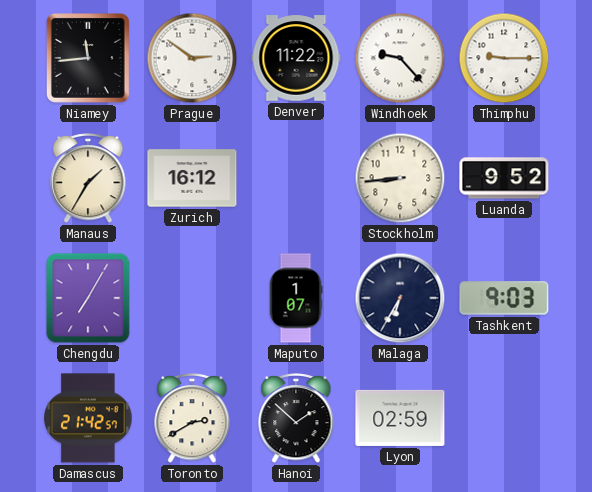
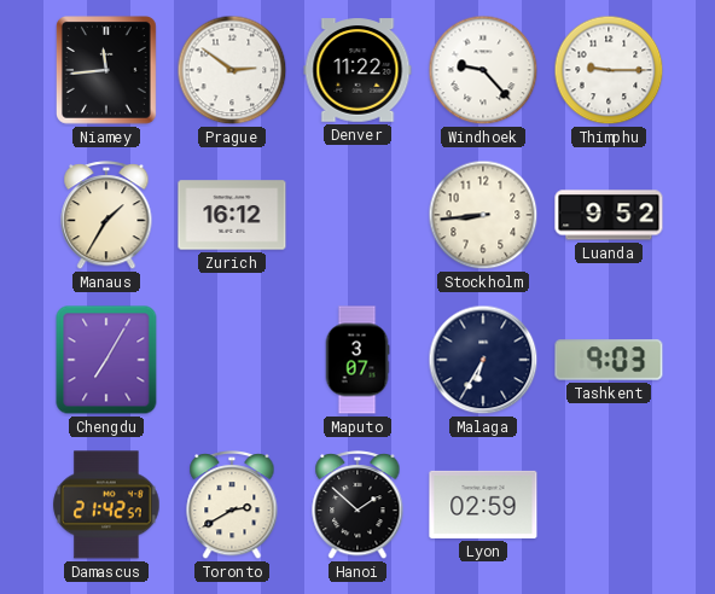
Maputo: 1:07 -> 3:07 (357, 360)
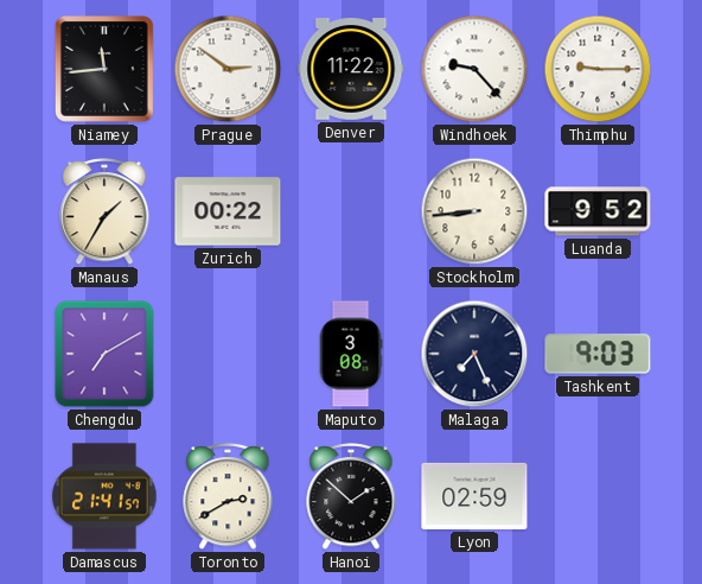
Zurich: 16:12 -> 00:22 (228, 211)
Chengdu: 7:05 -> 7:10 (104, 354)
Maputo: 3:07 -> 3:08 (351, 354)
Malaga: 6:35 -> 7:26 (474, 354)
Damascus: 21:42 -> 21:41 (104, 496)
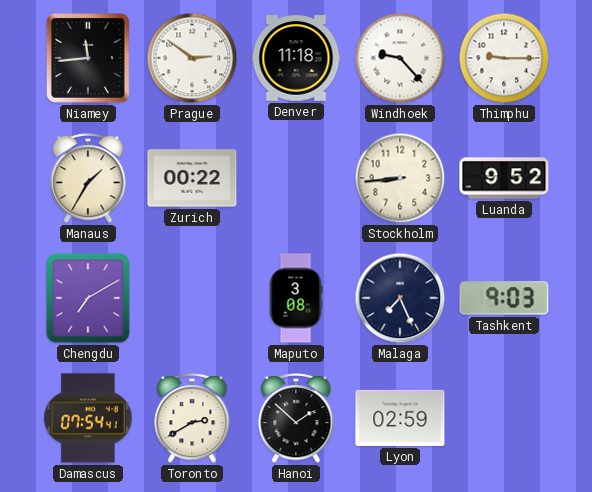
Denver: 11:22 -> 11:18 (296, 58)
Damascus: 21:41 -> 07:54 (88, 418)
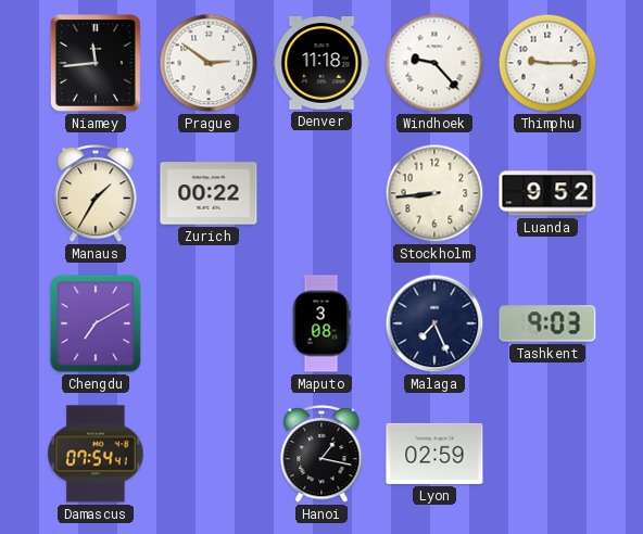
Toronto: 2:40 -> none (192, 419)
Hanoi: 1:52 -> 1:17 (321, 455)
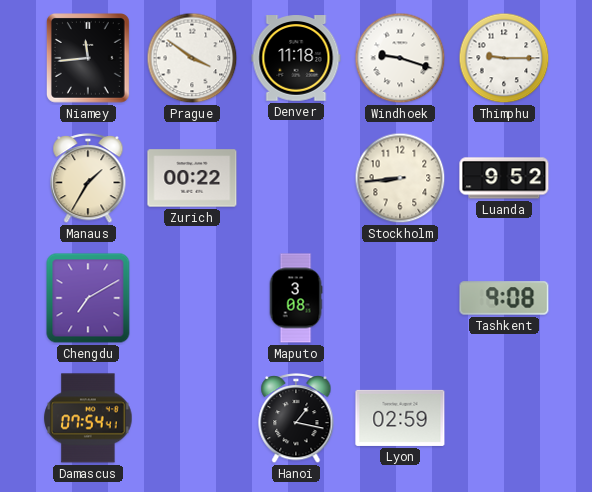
Prague: 2:51 -> 3:51 (192, 58)
Windhoek: 9:23 -> 9:18 (400, 58)
Malaga: 7:26 -> none (434, 323)
Tashkent: 9:03 -> 9:08 (504, 298)
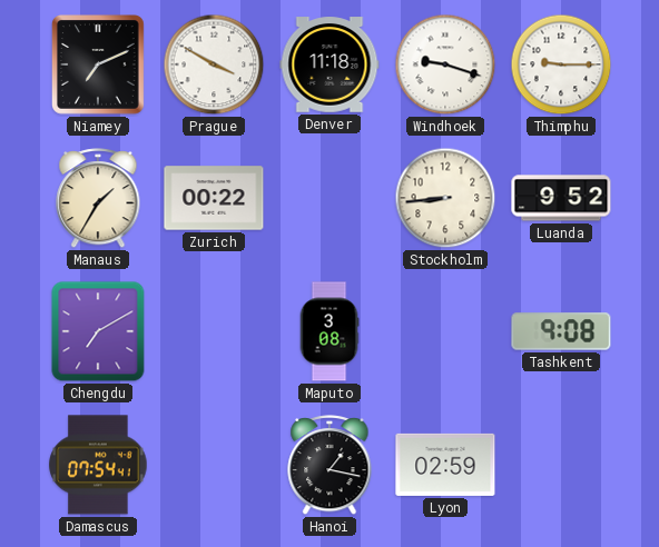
Niamey: 11:44 -> 7:11 (98, 66)
Prague: 3:51 -> 3:50 (214, 64)
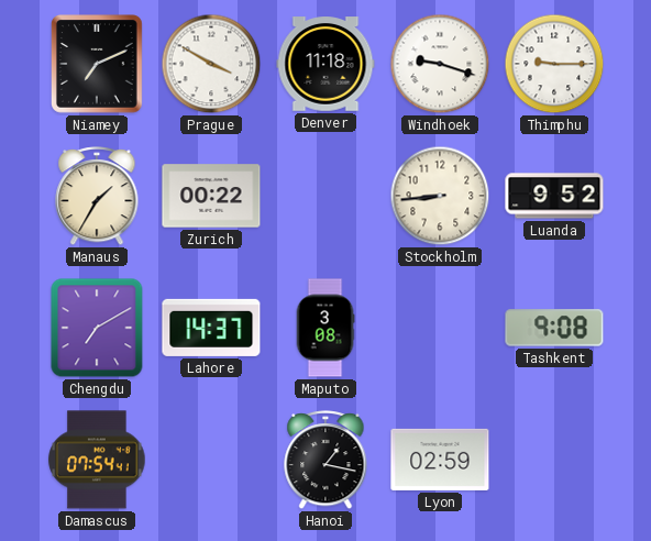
Lahore: none -> 14:37 (211, 328)
